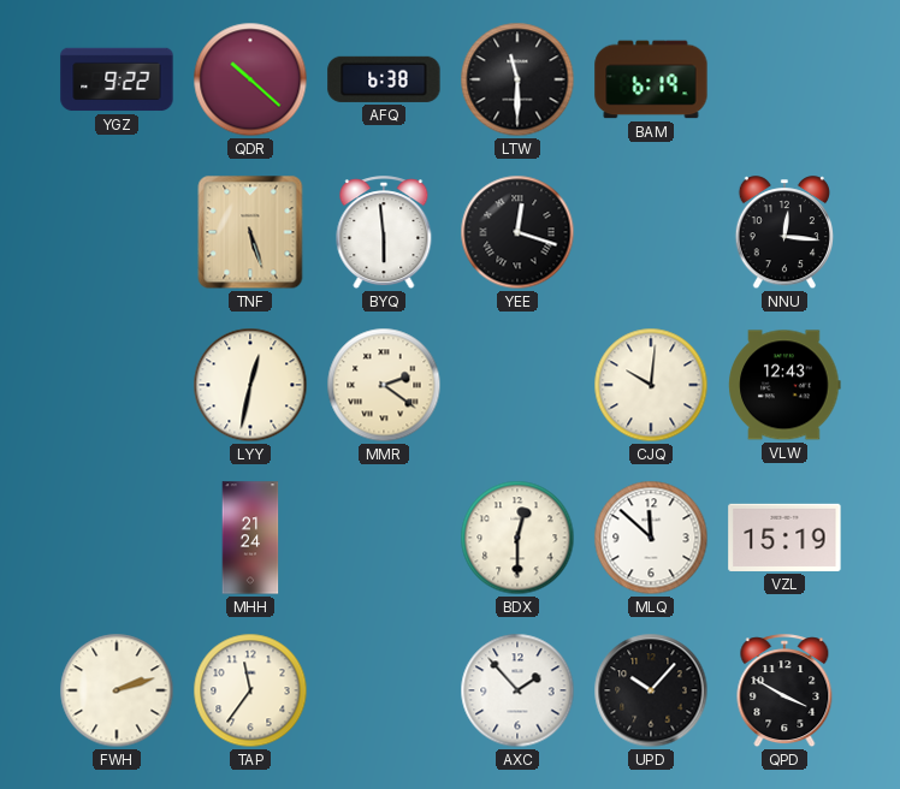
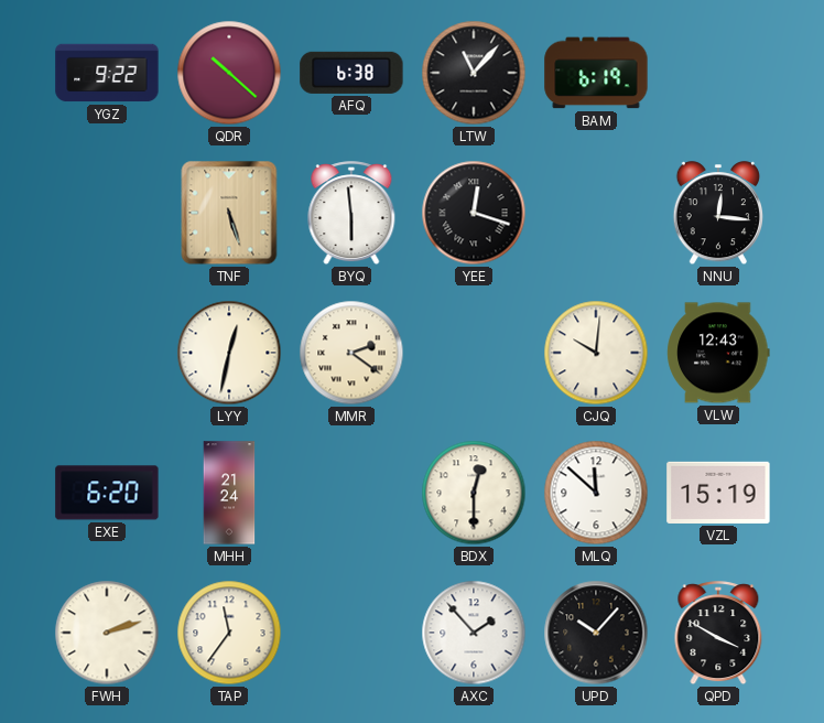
LTW: 11:30 -> 11:07 (474, 73)
EXE: none -> 6:20 (107, 493)
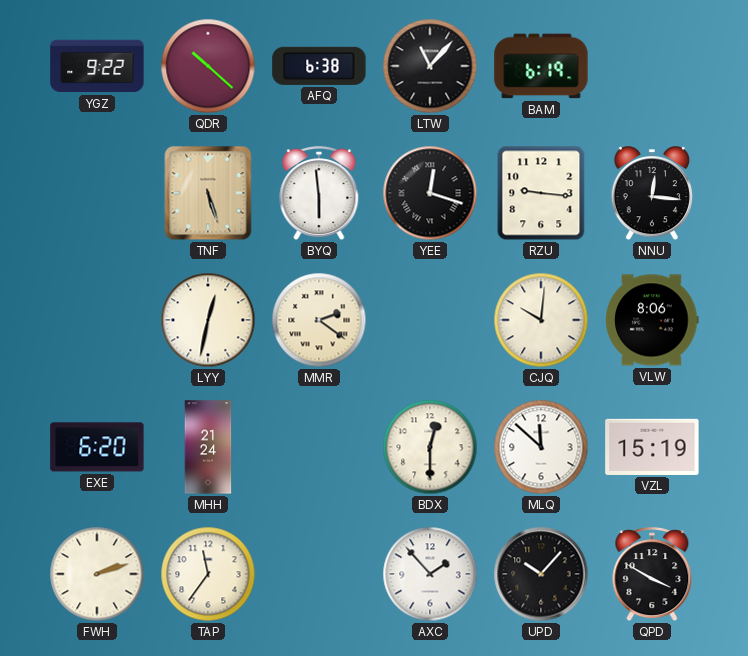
RZU: none -> 9:16 (541, 193)
VLW: 12:43 -> 8:06 (652, 320)
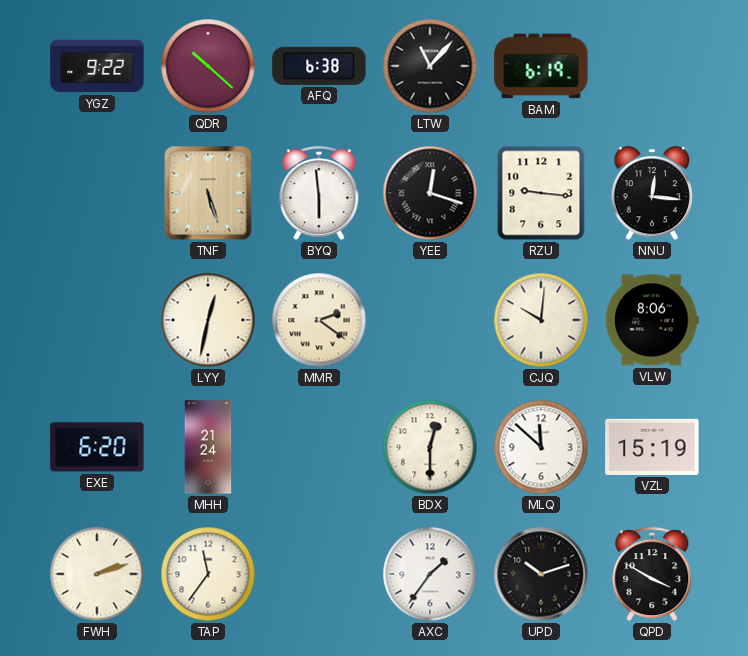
AXC: 1:53 -> 1:36 (430, 574)
UPD: 10:07 -> 10:12 (541, 574)
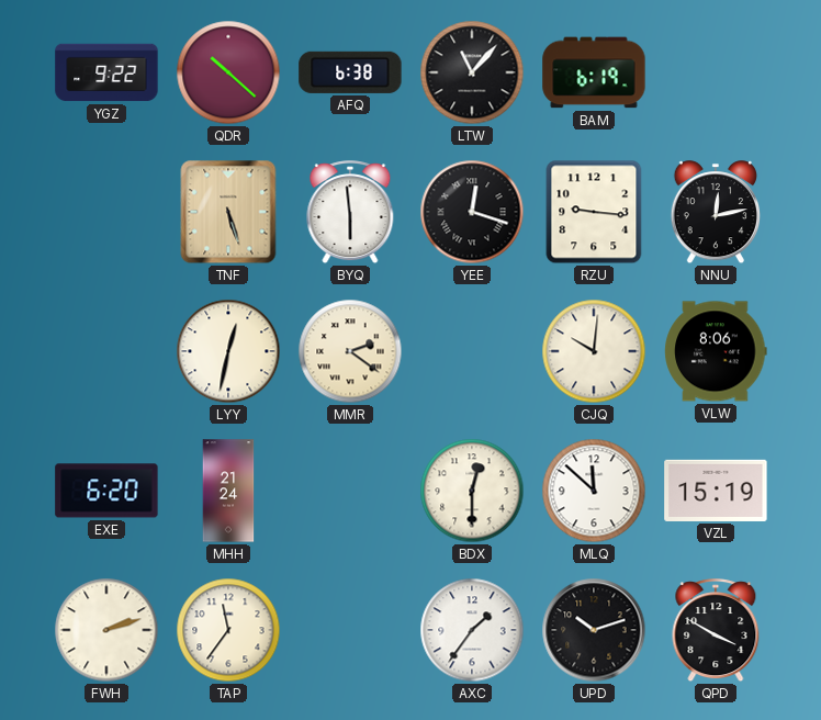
NNU: 12:16 -> 12:13 (715, 213)
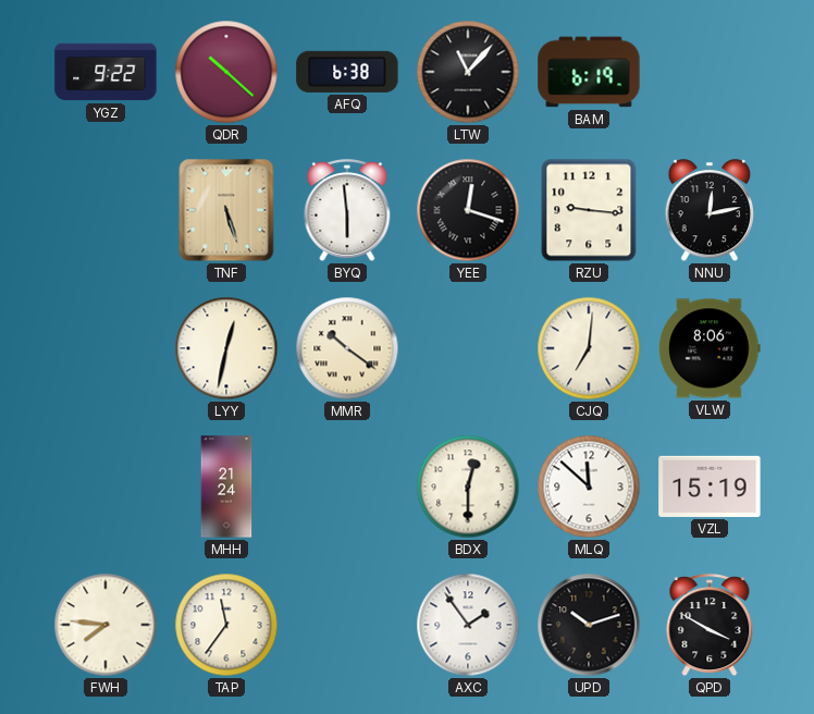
MMR: 2:21 -> 10:21 (347, 348)
CJQ: 10:01 -> 7:01 (589, 348)
EXE: 6:20 -> none (106, 491)
FWH: 2:12 -> 7:46 (106, 625)
AXC: 1:36 -> 1:54 (468, 625)
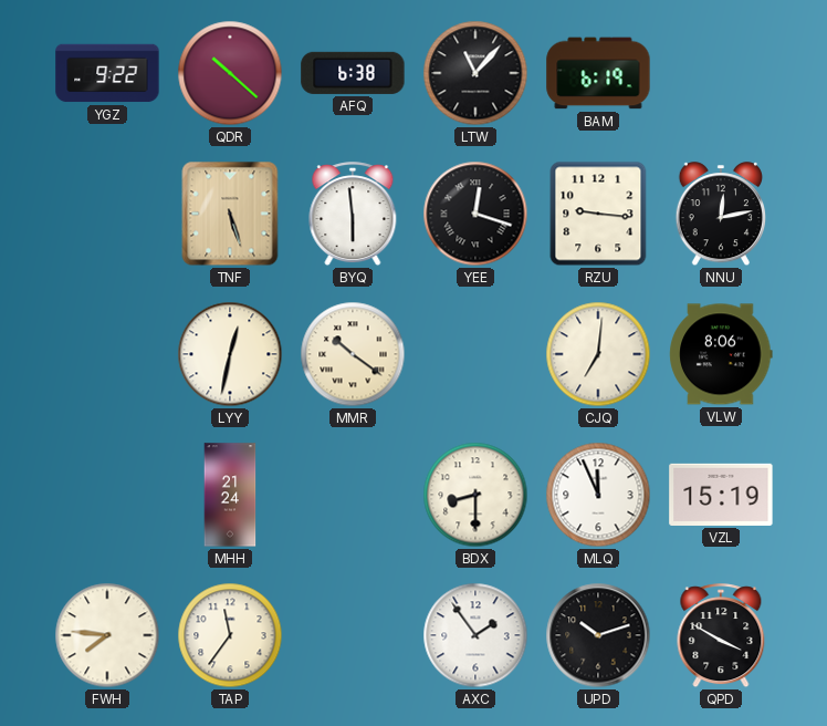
BDX: 12:30 -> 8:30 (475, 495)
MLQ: 11:52 -> 11:56 (598, 495)
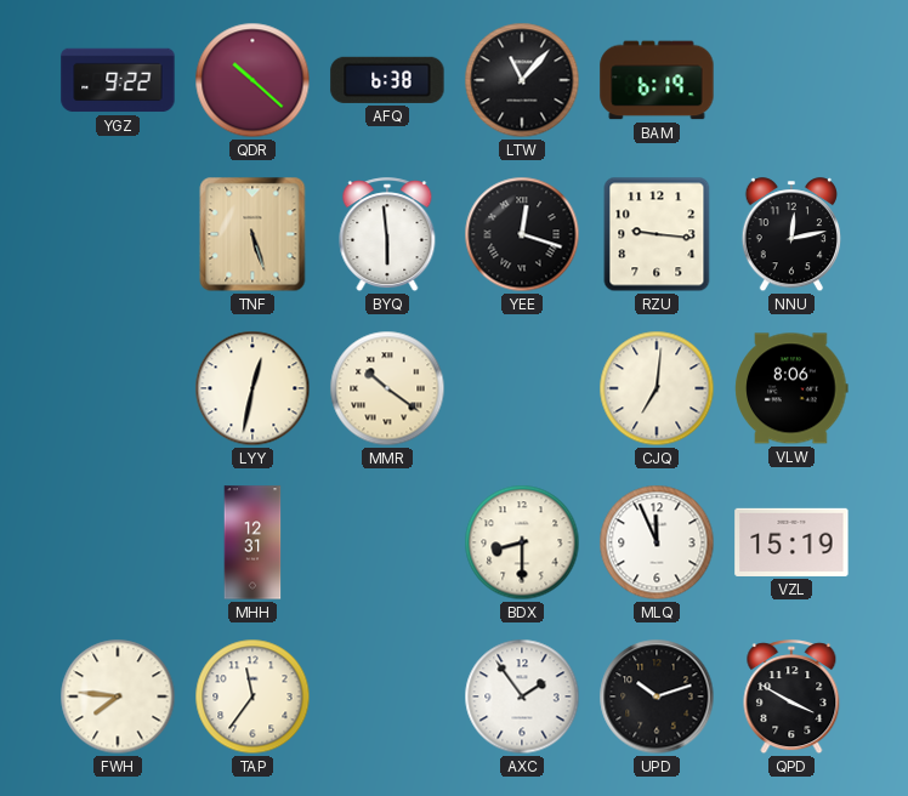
MHH: 21:24 -> 12:31 (252, 542)
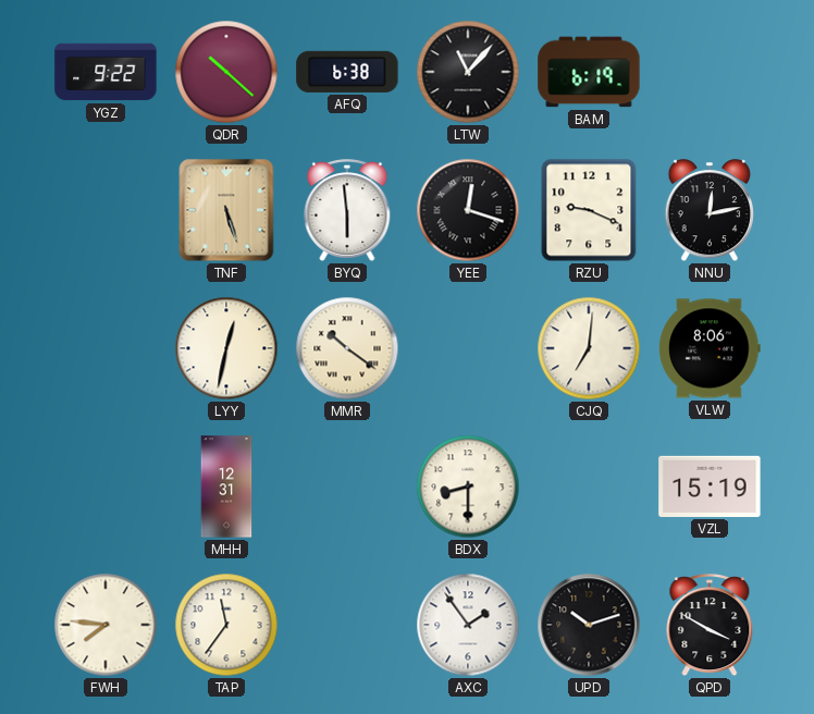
RZU: 9:16 -> 9:19 (589, 210)
MLQ: 11:56 -> none (657, 542)
